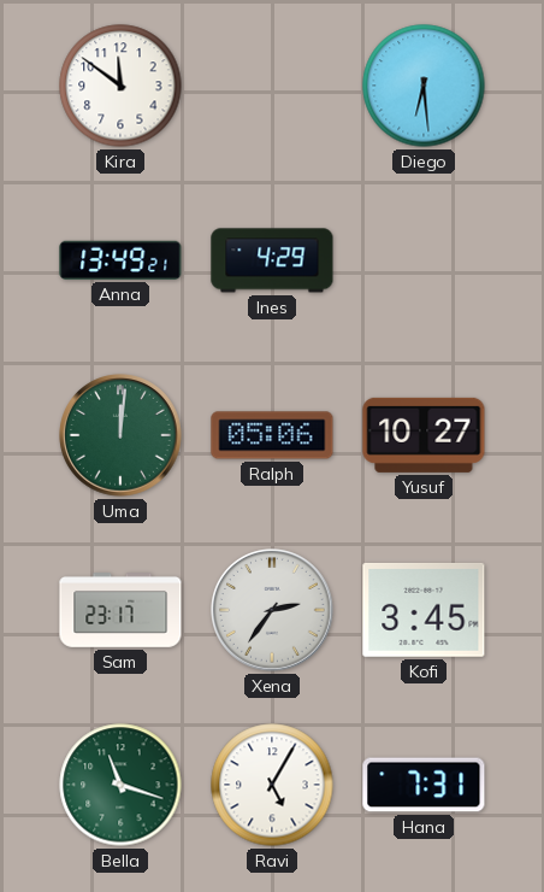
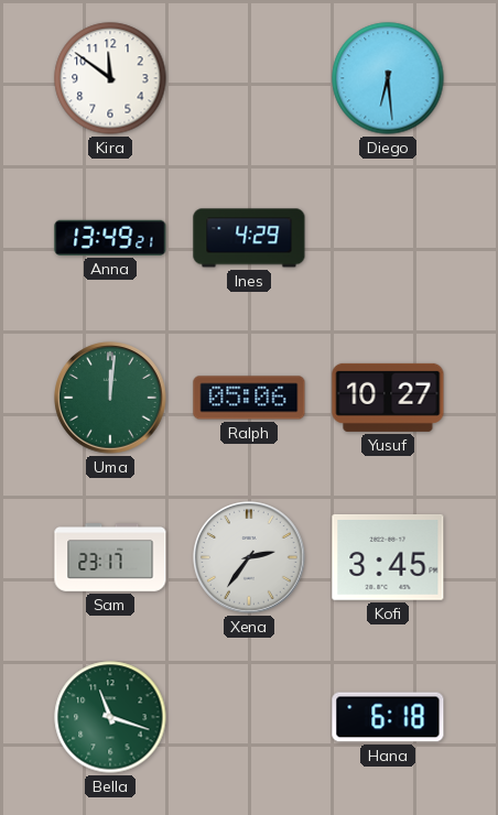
Ravi: 5:05 -> none (272, 785)
Hana: 7:31 -> 6:18 (388, 717)
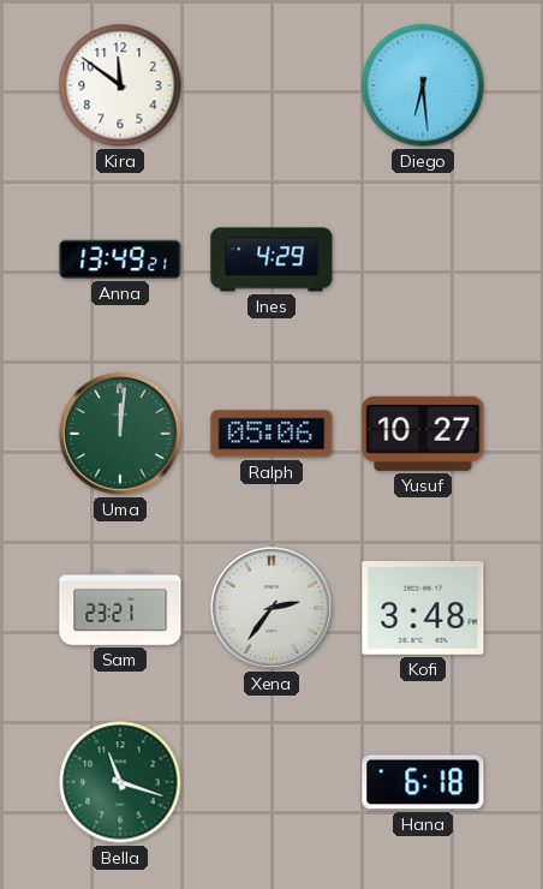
Sam: 23:17 -> 23:21 (120, 608)
Kofi: 3:45 -> 3:48 (423, 608)
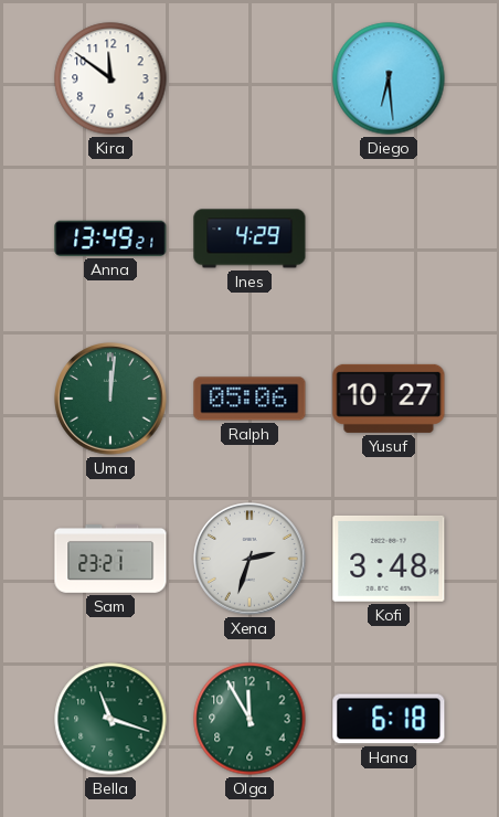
Xena: 2:36 -> 2:33 (250, 559)
Olga: none -> 11:55 (250, 719)
